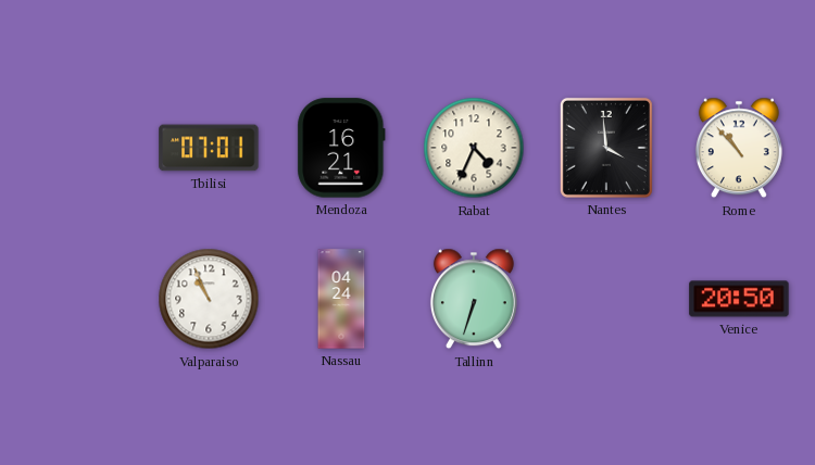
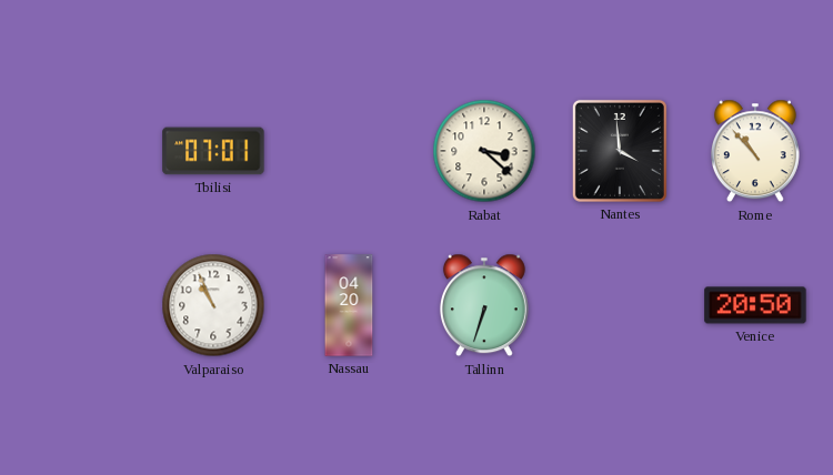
Mendoza: 16:21 -> none (341, 148)
Rabat: 4:34 -> 3:22 (484, 151)
Nassau: 04:24 -> 04:20 (349, 305)
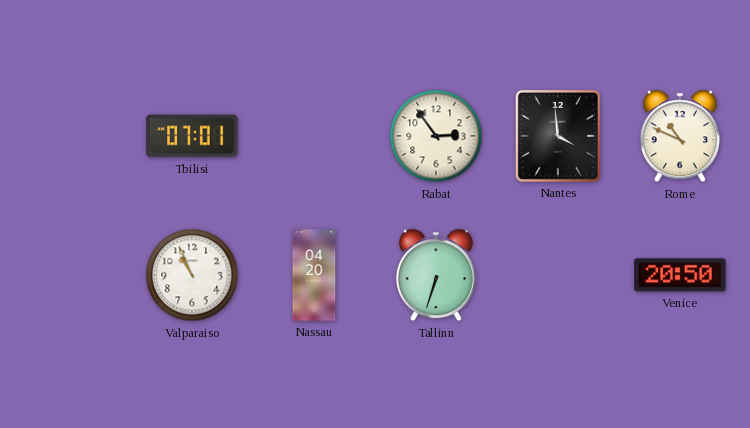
Rabat: 3:22 -> 2:54 (436, 136)
Rome: 10:53 -> 10:49 (680, 136)
